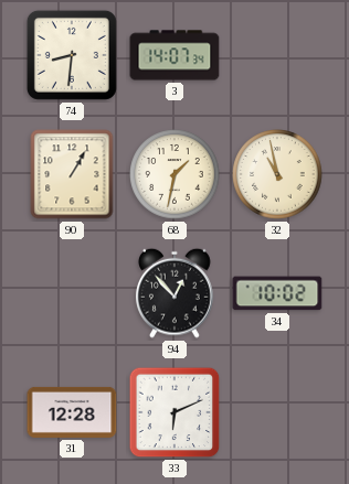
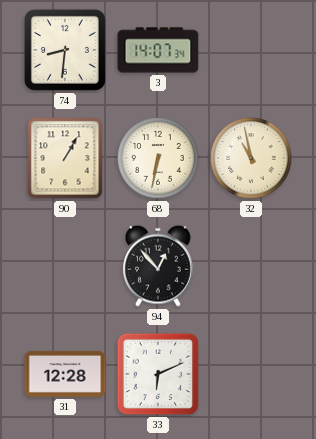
68: 1:32 -> 6:32 (158, 158)
34: 10:02 -> none (277, 293)
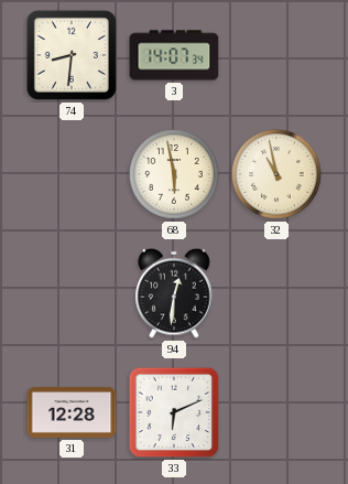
90: 1:05 -> none (65, 158)
68: 6:32 -> 5:58 (174, 174)
94: 12:53 -> 12:31 (175, 293)
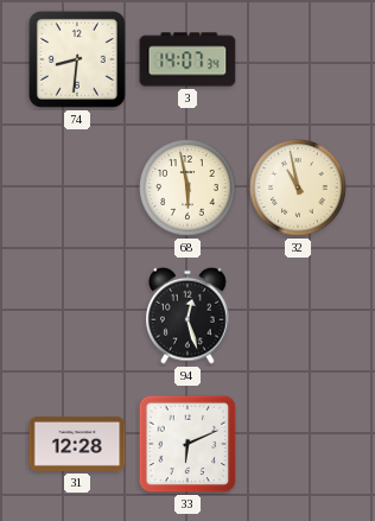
94: 12:31 -> 12:27 (189, 316)
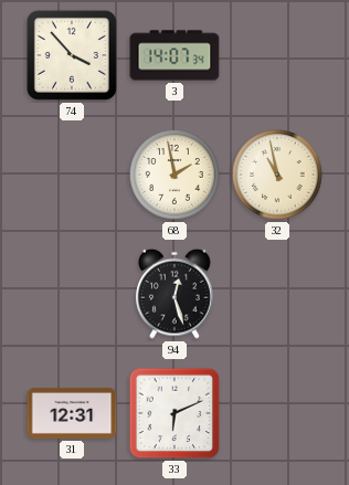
74: 8:31 -> 3:53 (72, 55)
68: 5:58 -> 1:58 (174, 175)
31: 12:28 -> 12:31 (72, 413)
